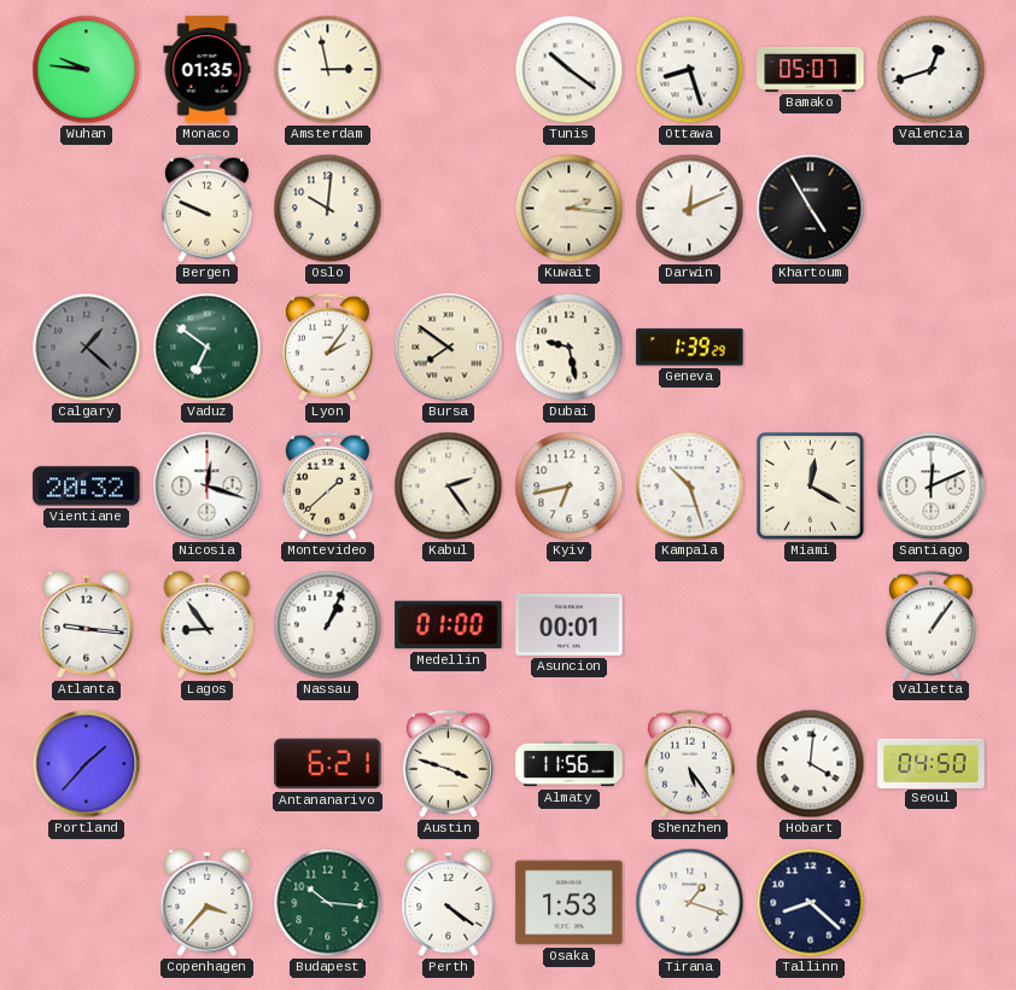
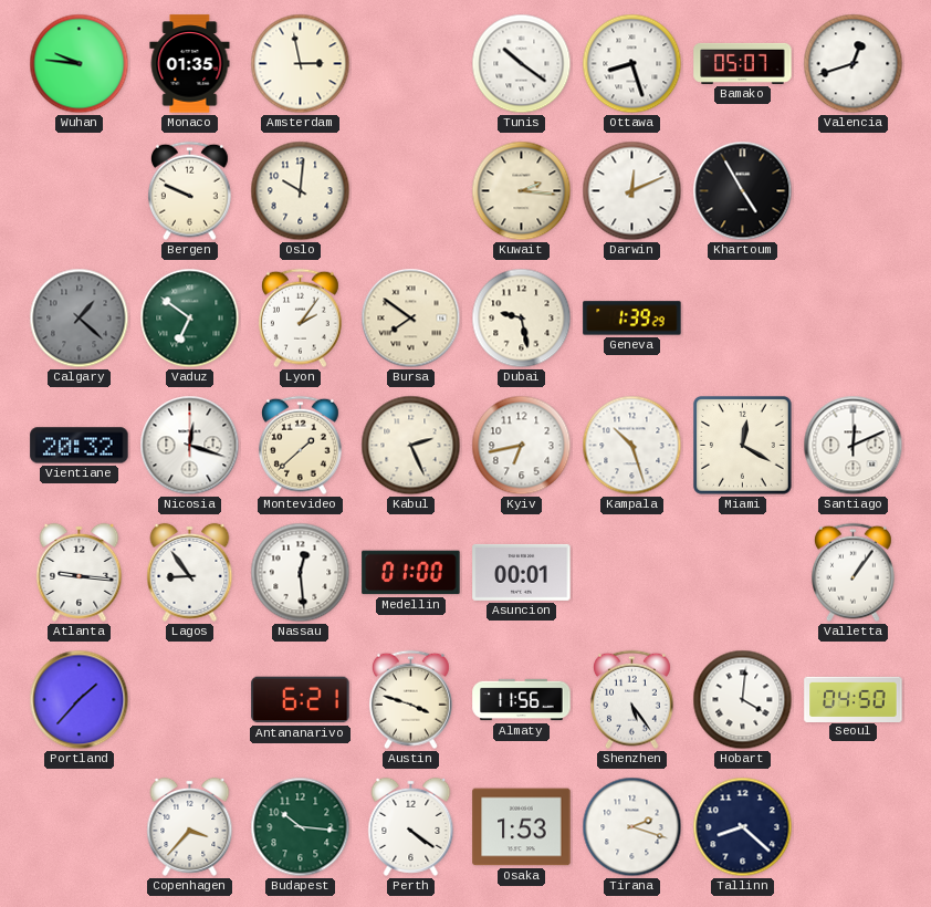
Kabul: 2:24 -> 2:26 (411, 446)
Nassau: 1:04 -> 12:29 (301, 573)
Tirana: 1:18 -> 2:18 (632, 827)
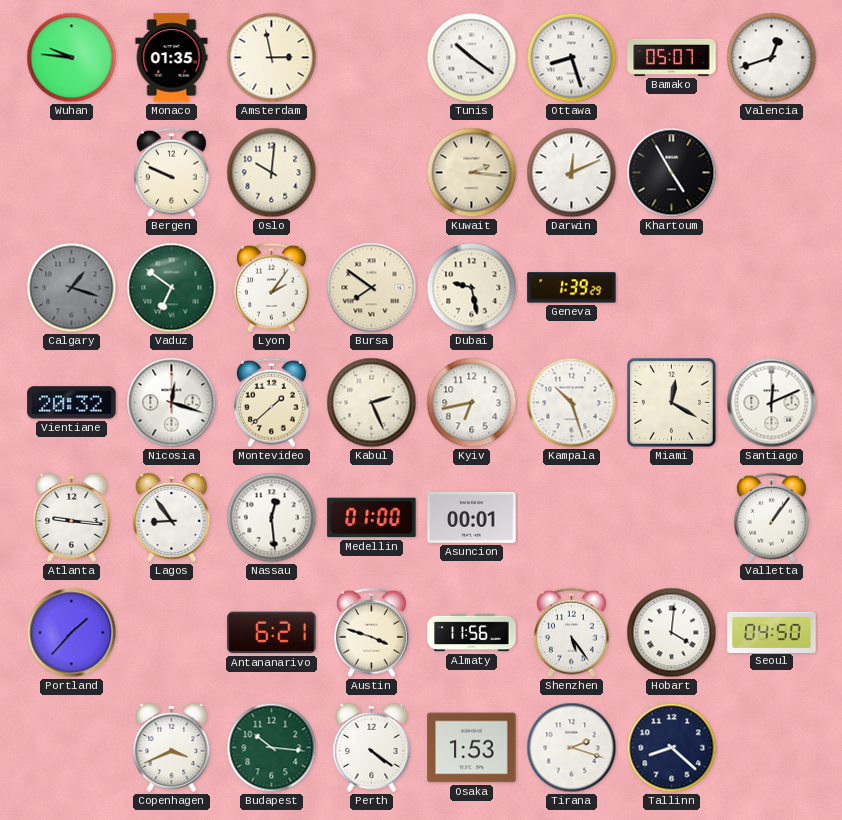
Calgary: 1:22 -> 1:18 (72, 288)
Copenhagen: 3:37 -> 3:41 (172, 747)
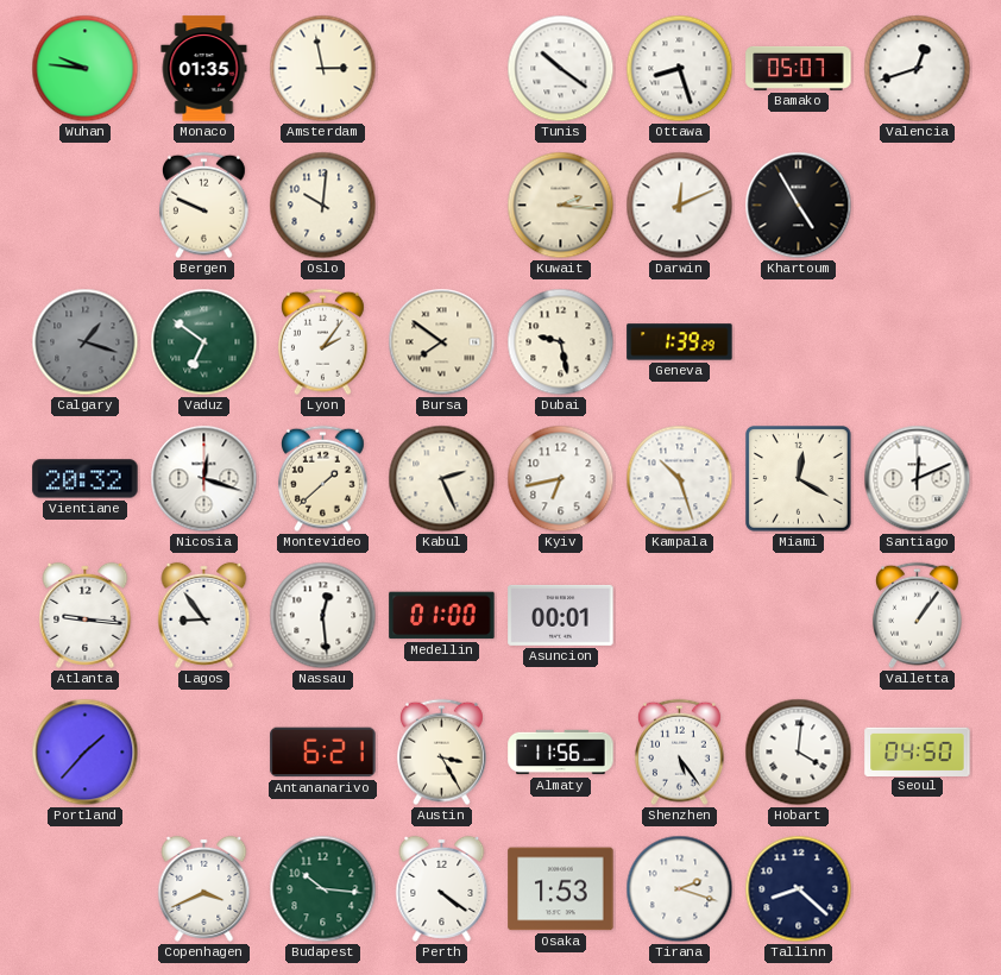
Austin: 3:48 -> 3:25 (441, 753)
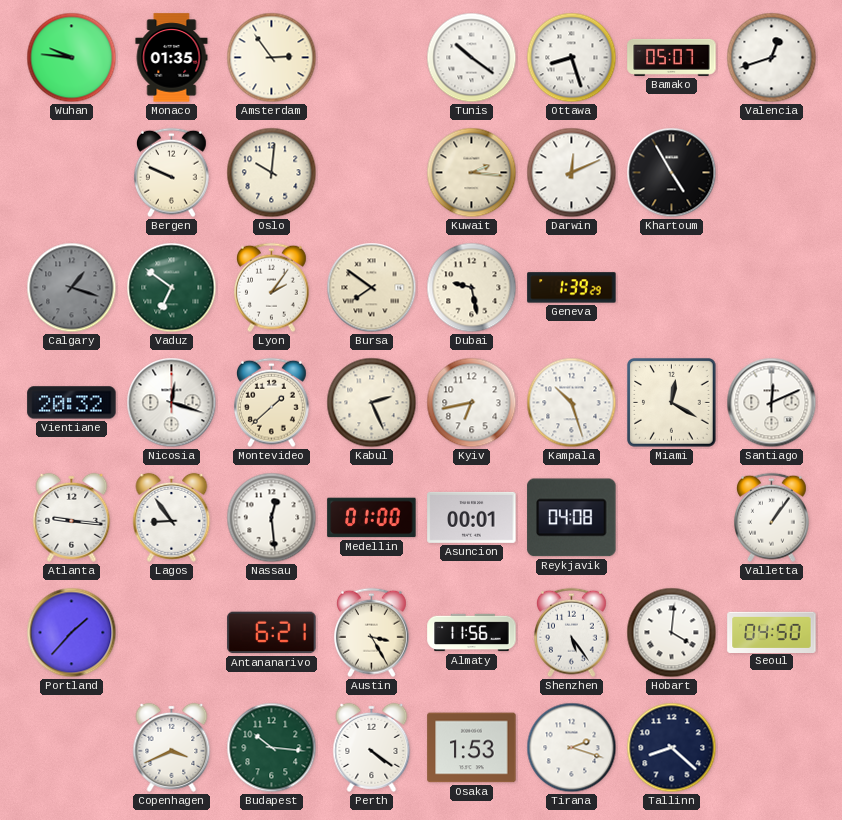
Amsterdam: 2:58 -> 2:54 (272, 58)
Reykjavik: none -> 04:08 (572, 518)
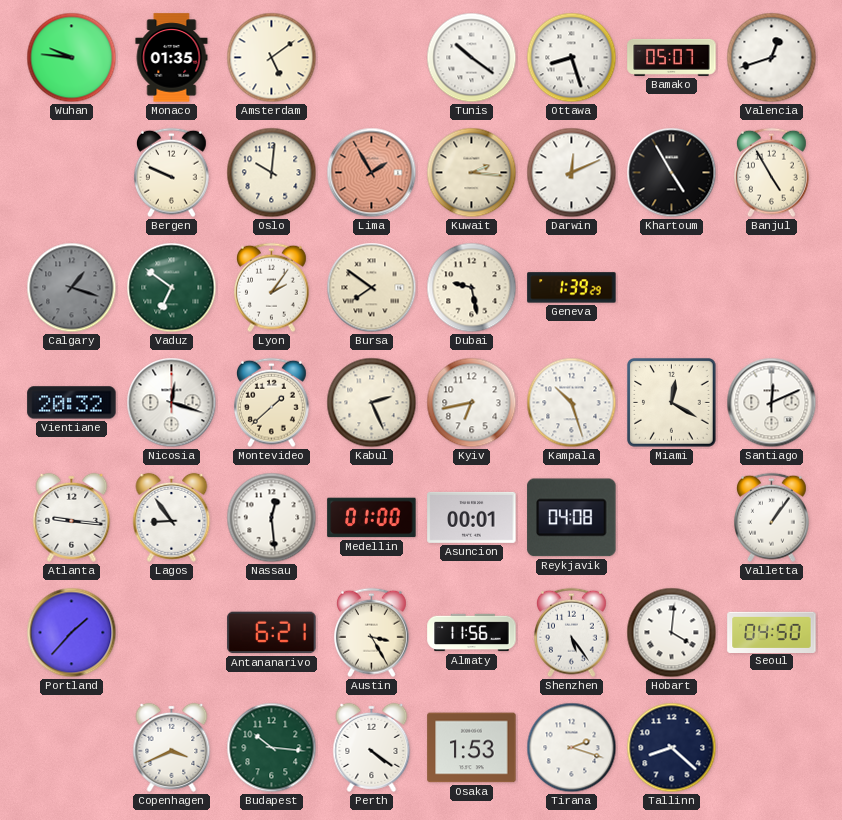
Amsterdam: 2:54 -> 5:09 (272, 58)
Lima: none -> 1:55 (372, 173)
Banjul: none -> 4:55 (771, 173)
